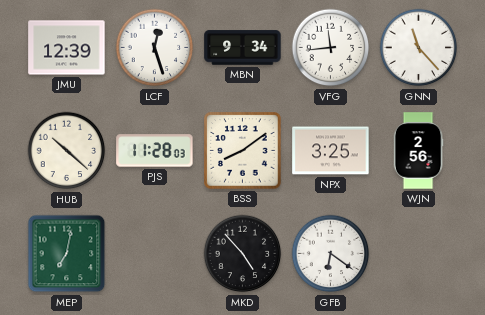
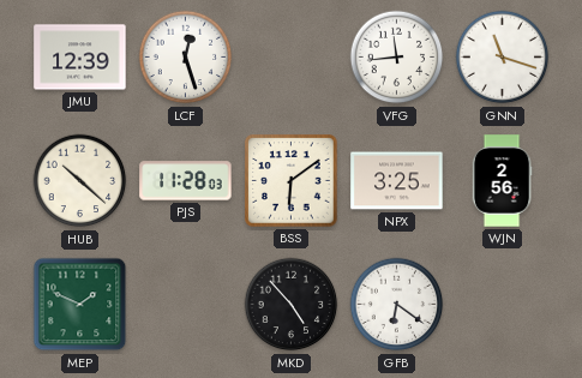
MBN: 9:34 -> none (243, 48)
GNN: 11:23 -> 11:18 (503, 58)
BSS: 8:09 -> 6:09 (292, 181)
MEP: 7:02 -> 1:49 (80, 305)
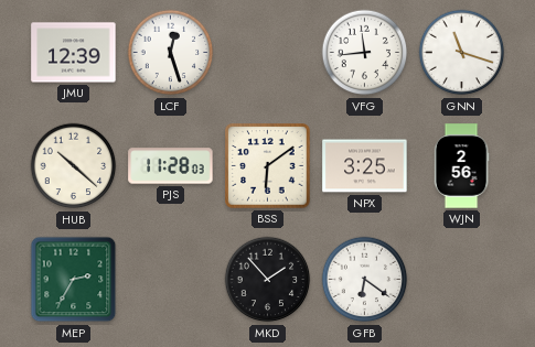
MEP: 1:49 -> 2:35 (74, 280)
MKD: 4:53 -> 1:53 (268, 280)
